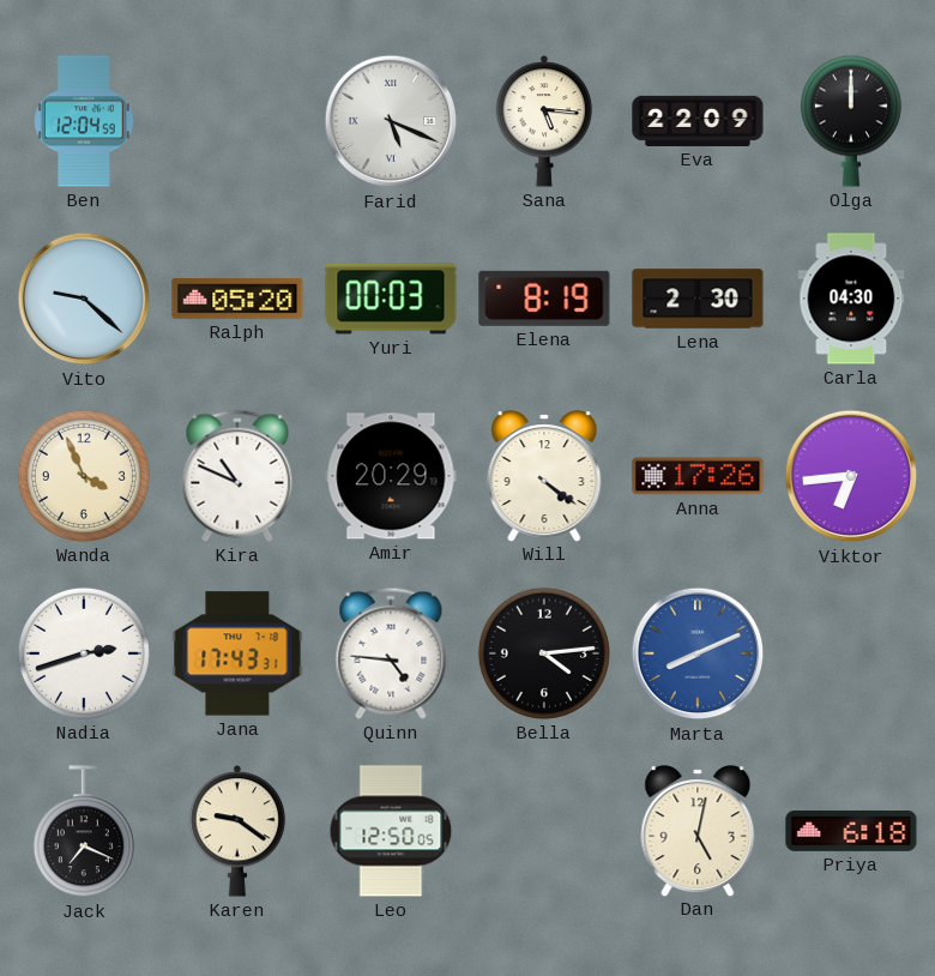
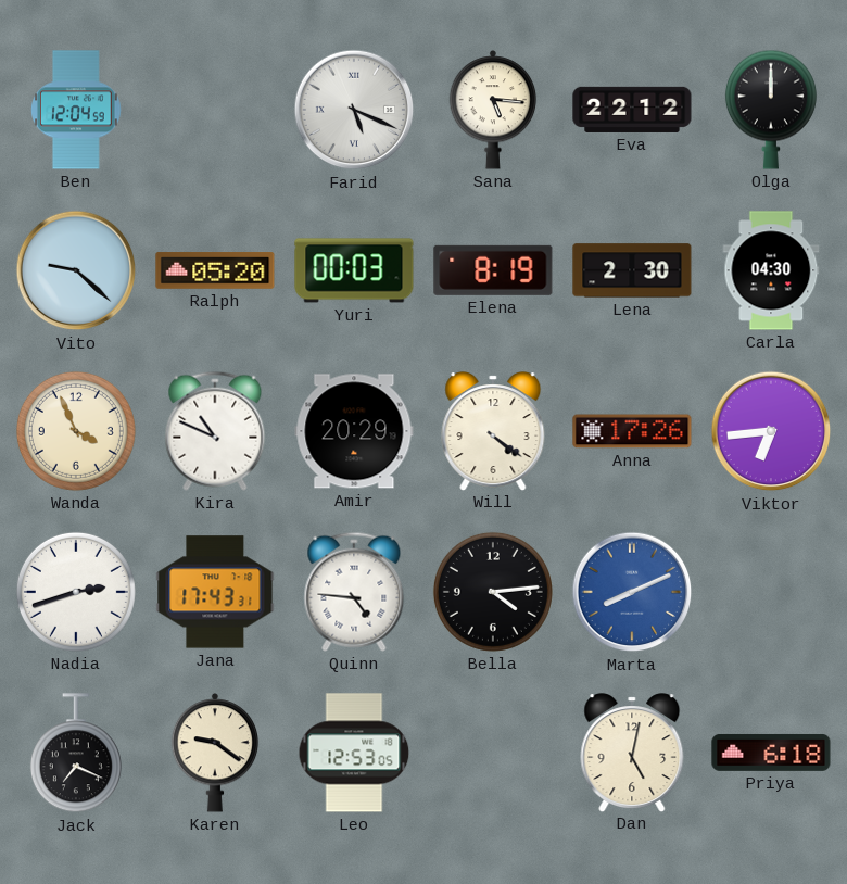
Eva: 22:09 -> 22:12 (632, 110)
Leo: 12:50 -> 12:53 (354, 753)
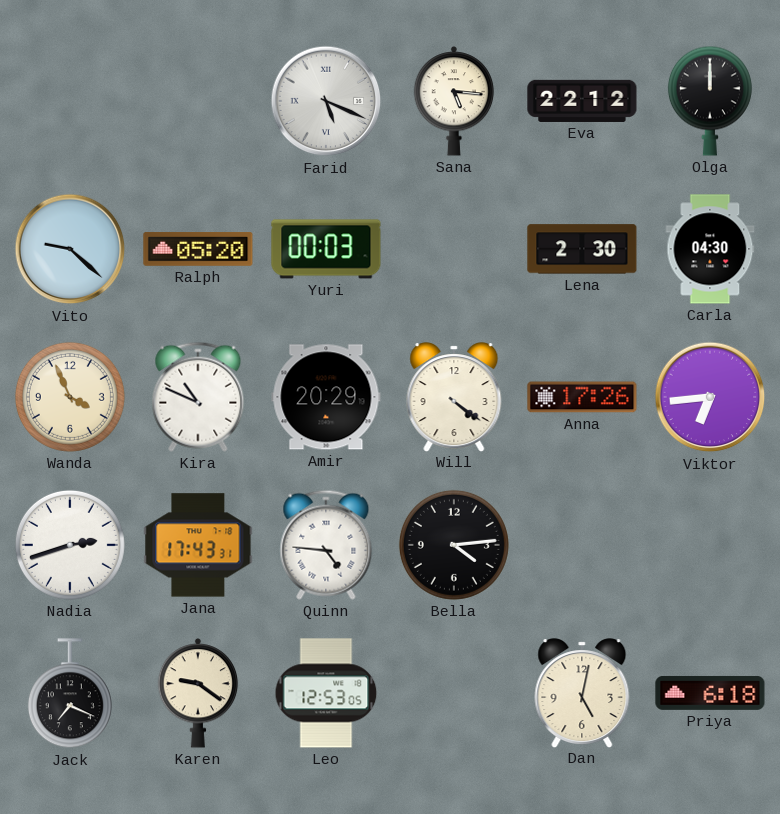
Ben: 12:04 -> none (77, 110)
Elena: 8:19 -> none (493, 270)
Marta: 8:11 -> none (632, 592)
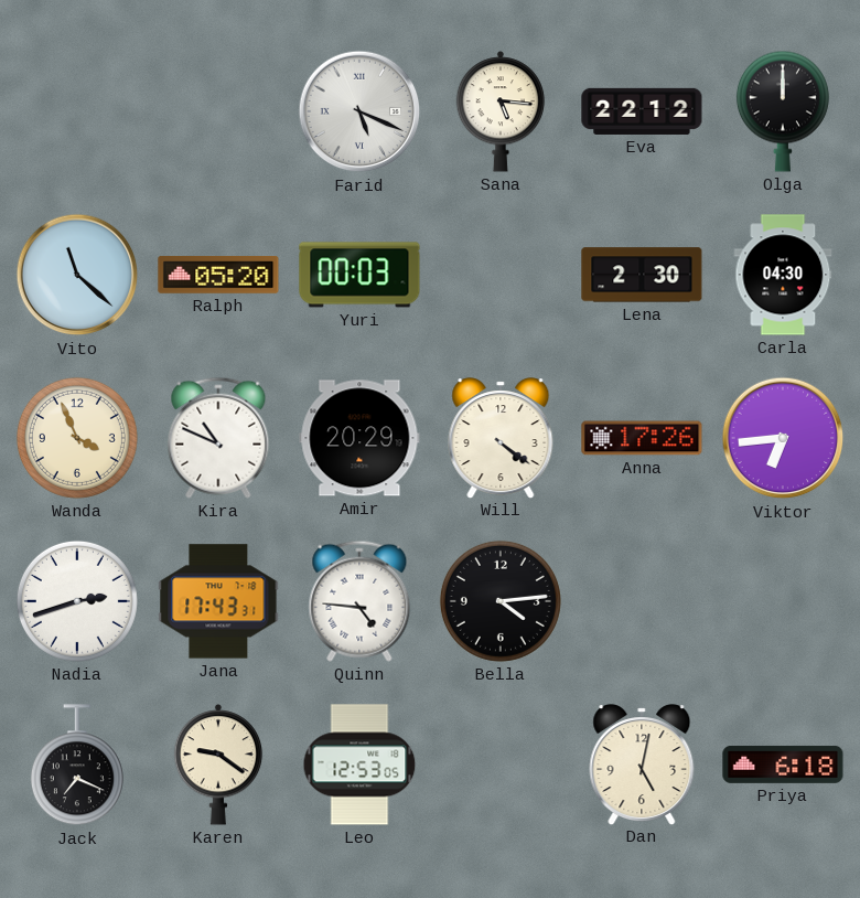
Vito: 9:22 -> 11:22 (77, 275)
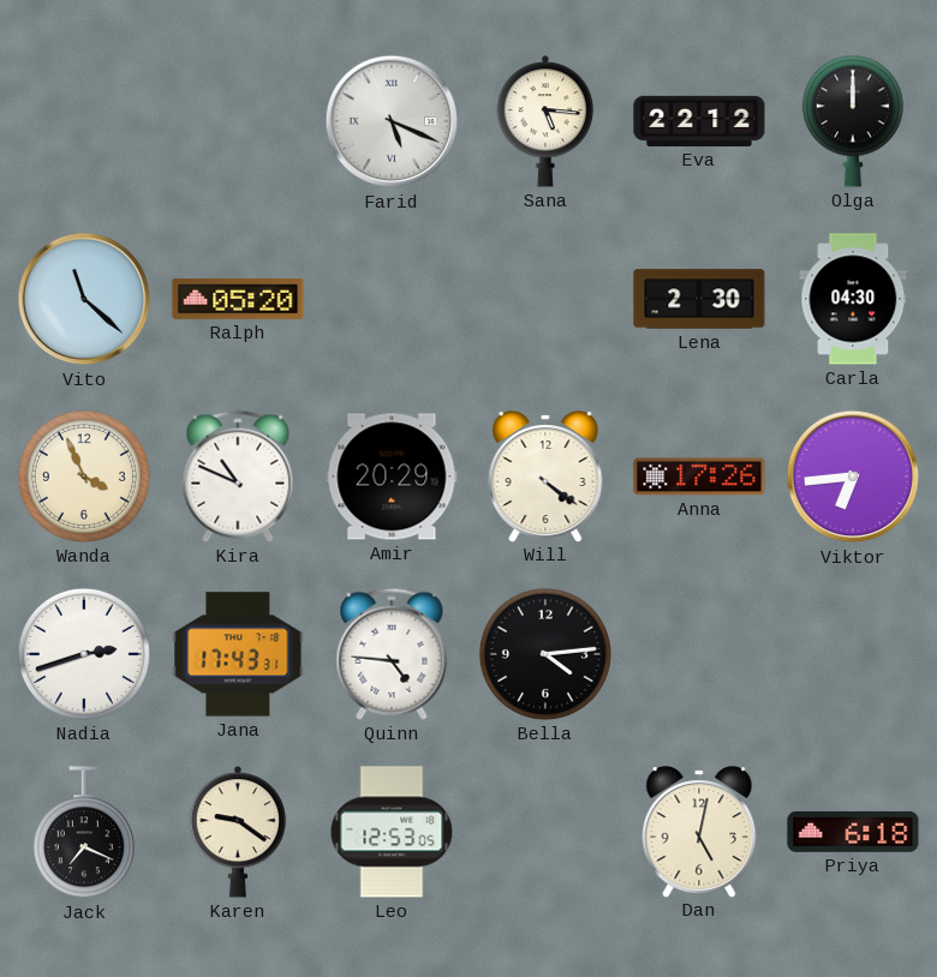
Yuri: 00:03 -> none (359, 275)
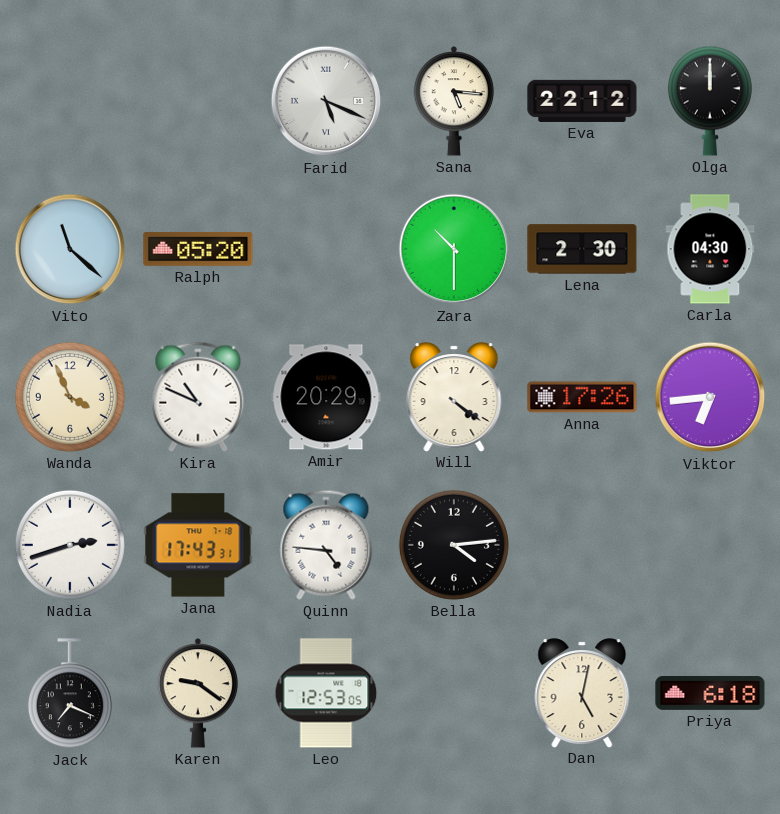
Zara: none -> 10:30 (454, 249)
